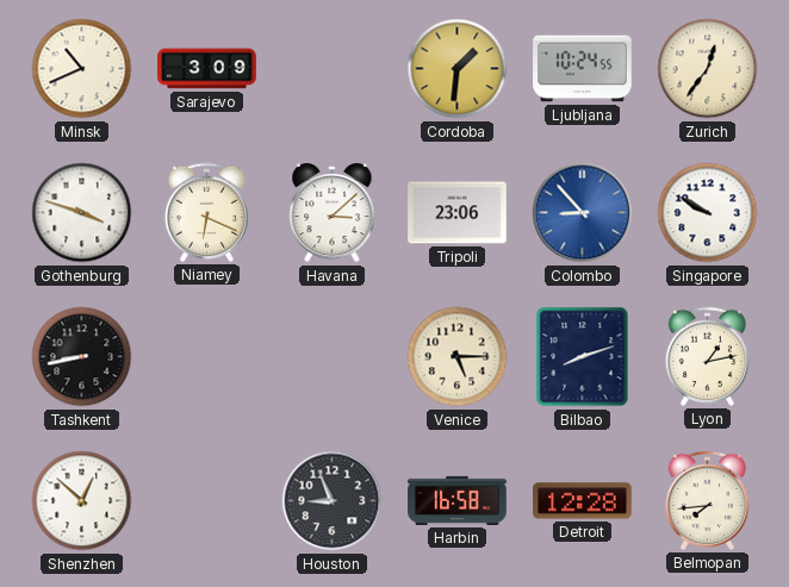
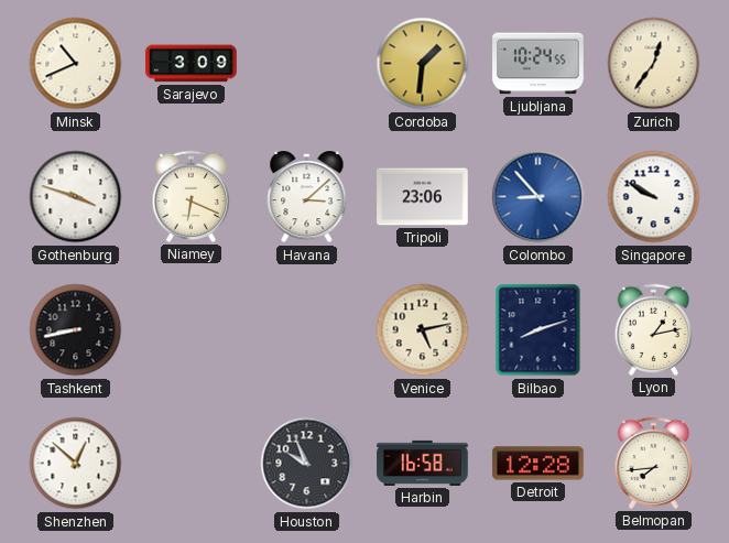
Venice: 5:15 -> 5:13 (423, 330)
Houston: 8:56 -> 9:56 (307, 464)
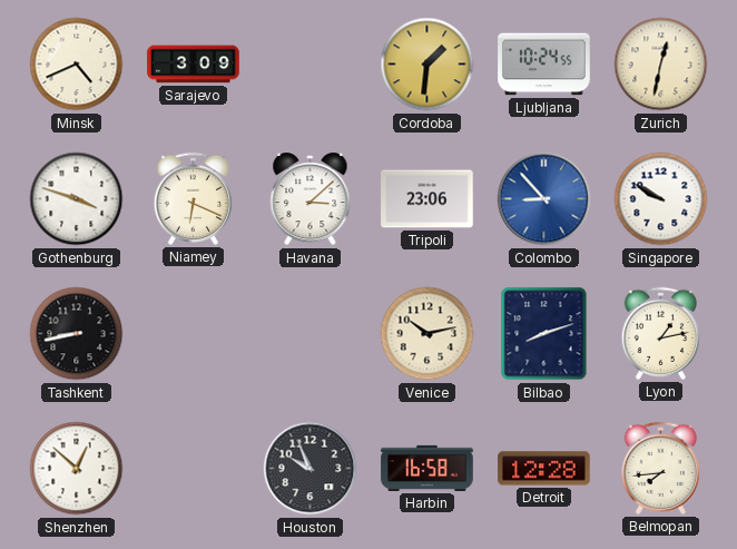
Minsk: 10:41 -> 4:41 (77, 65)
Zurich: 12:36 -> 12:32 (661, 65)
Venice: 5:13 -> 10:13 (428, 334)
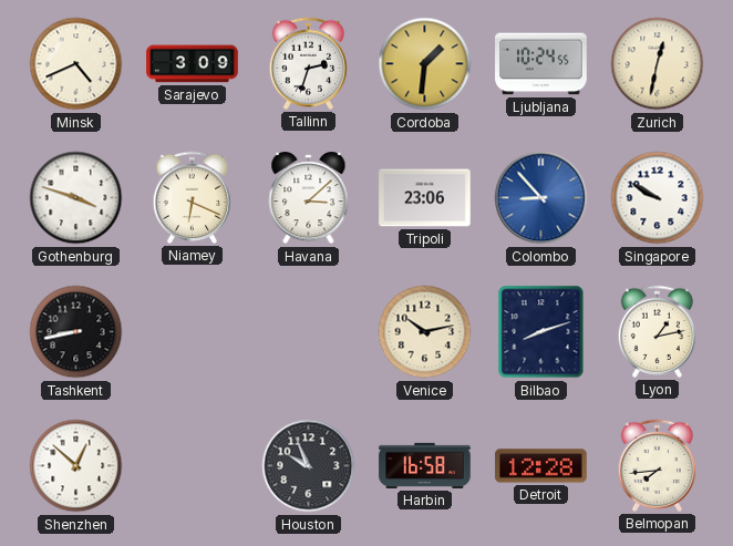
Tallinn: none -> 2:33 (309, 63)
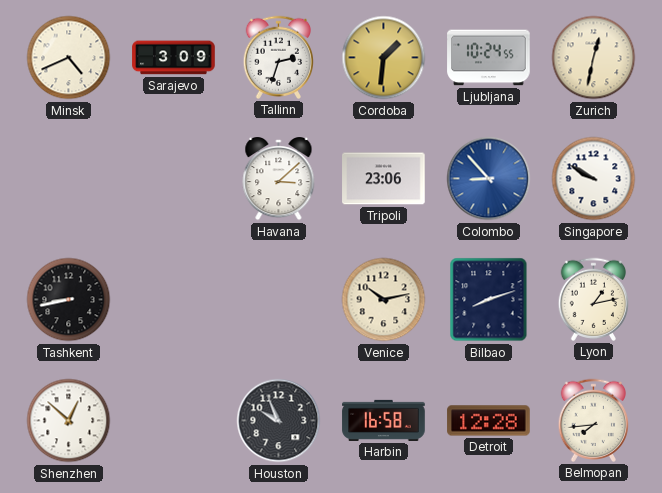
Gothenburg: 3:48 -> none (76, 198)
Niamey: 6:19 -> none (193, 197)
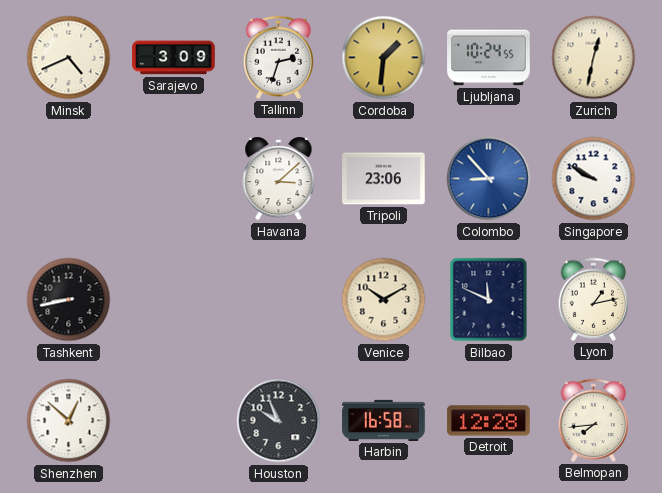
Venice: 10:13 -> 10:10 (384, 300)
Bilbao: 8:12 -> 11:49 (489, 300)
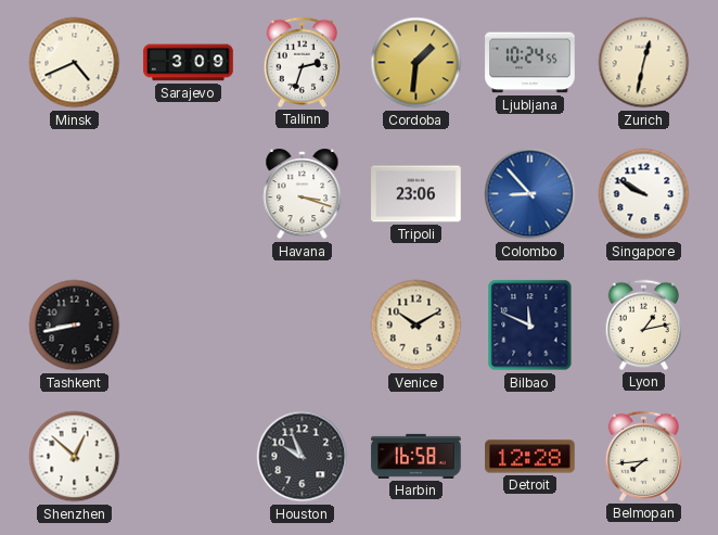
Havana: 3:08 -> 3:18 (303, 195)
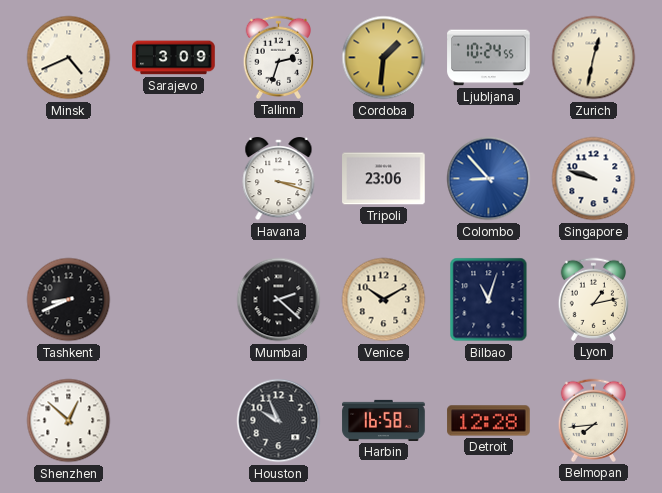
Singapore: 9:50 -> 9:48 (594, 179)
Tashkent: 8:43 -> 8:41 (69, 300)
Mumbai: none -> 2:22 (279, 300)
Bilbao: 11:49 -> 11:03 (489, 300)
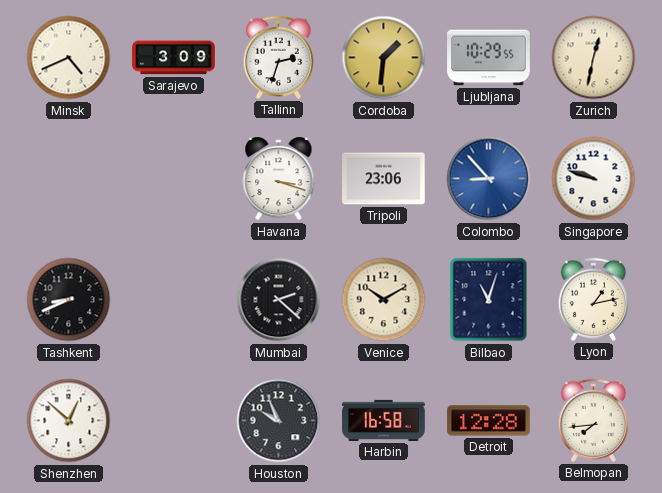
Ljubljana: 10:24 -> 10:29 (489, 58)
